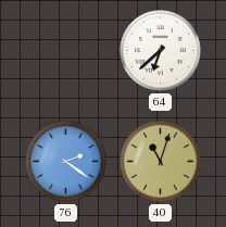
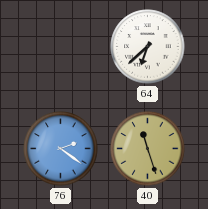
40: 11:03 -> 11:27 (148, 149)
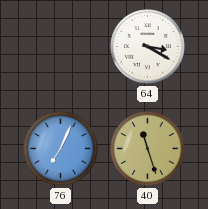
64: 6:38 -> 3:20 (148, 47)
76: 2:21 -> 7:04 (61, 149)
